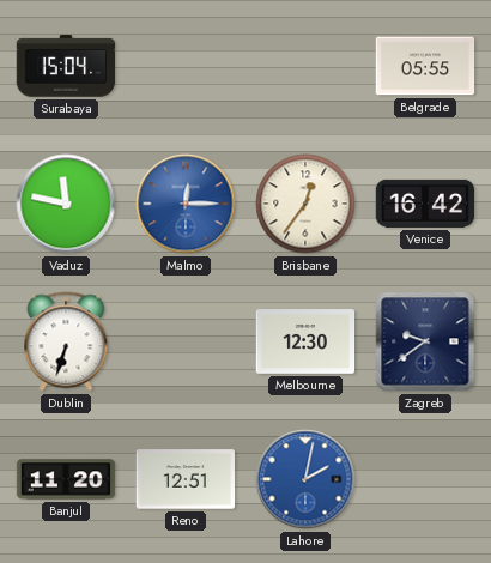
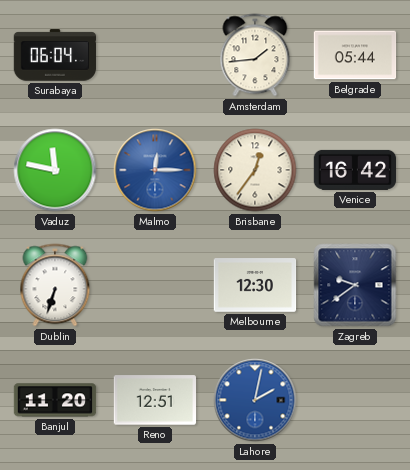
Surabaya: 15:04 -> 06:04 (55, 55)
Amsterdam: none -> 1:44 (255, 55)
Belgrade: 05:55 -> 05:44 (355, 55)
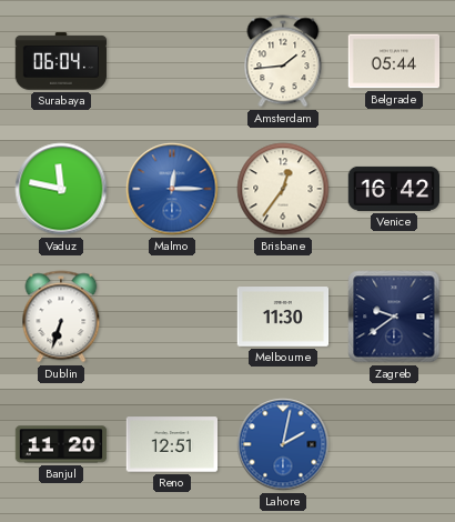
Melbourne: 12:30 -> 11:30 (283, 317)
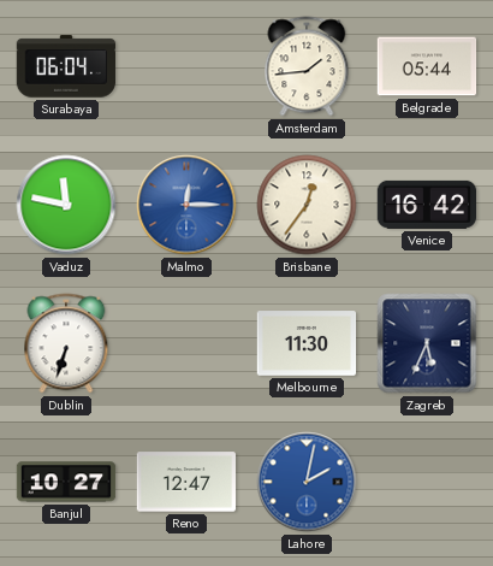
Zagreb: 9:39 -> 5:34 (427, 343)
Banjul: 11:20 -> 10:27 (66, 482)
Reno: 12:51 -> 12:47 (186, 482)
